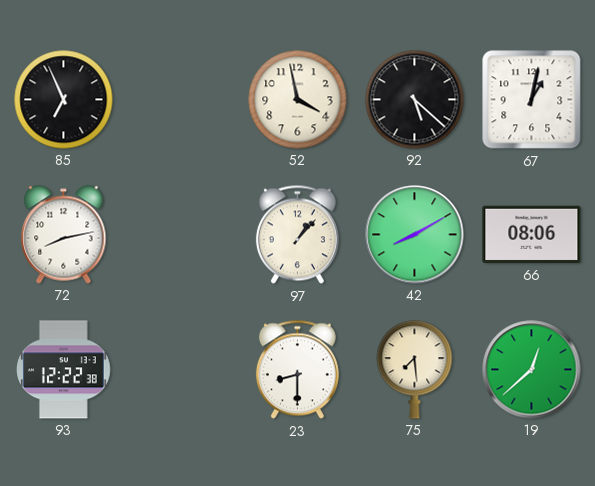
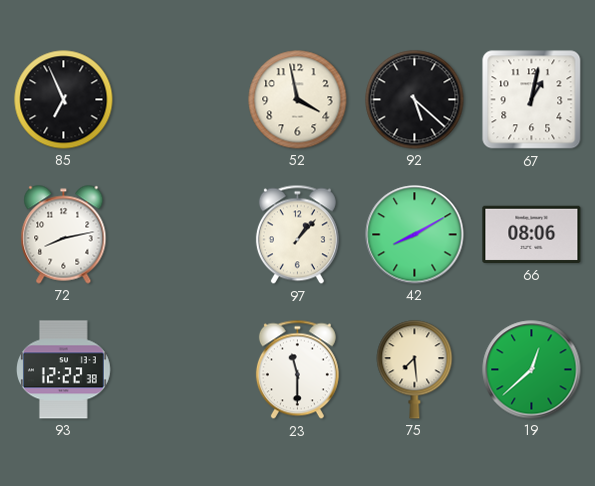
23: 8:30 -> 11:30 (297, 370)
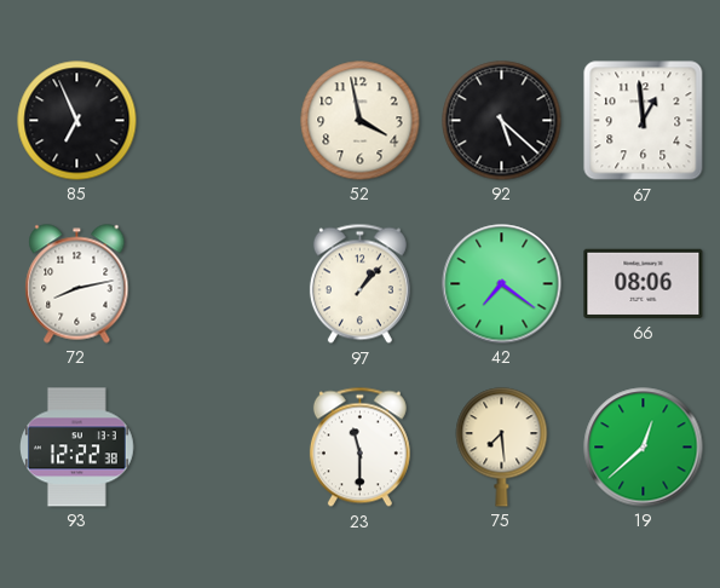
67: 1:02 -> 12:59 (644, 121)
42: 8:10 -> 7:21 (502, 284)
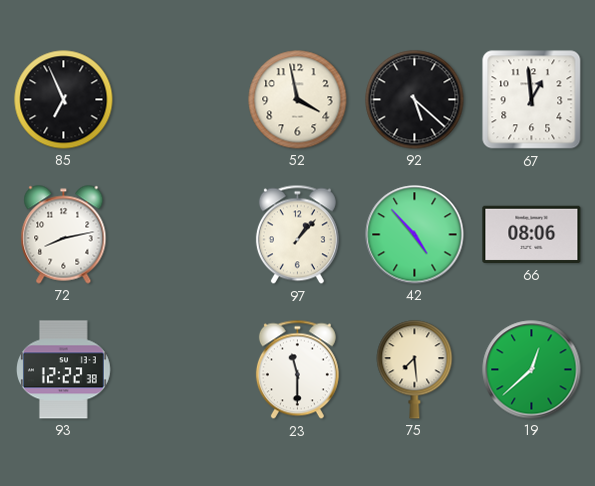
42: 7:21 -> 4:53 (415, 235)
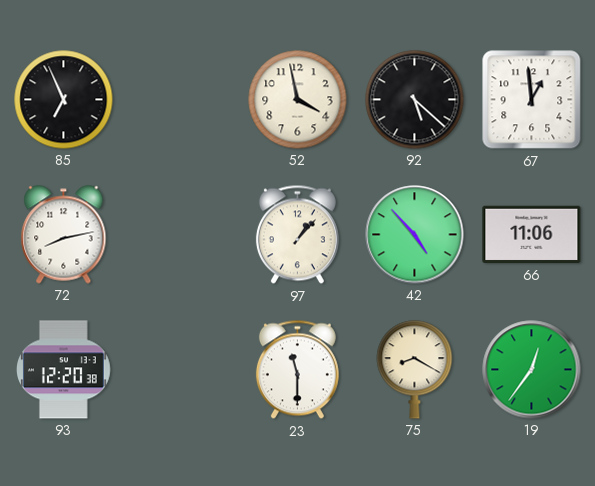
66: 08:06 -> 11:06 (532, 235)
93: 12:22 -> 12:20 (64, 370)
75: 7:29 -> 8:20 (415, 370)
19: 12:38 -> 12:36 (532, 370)
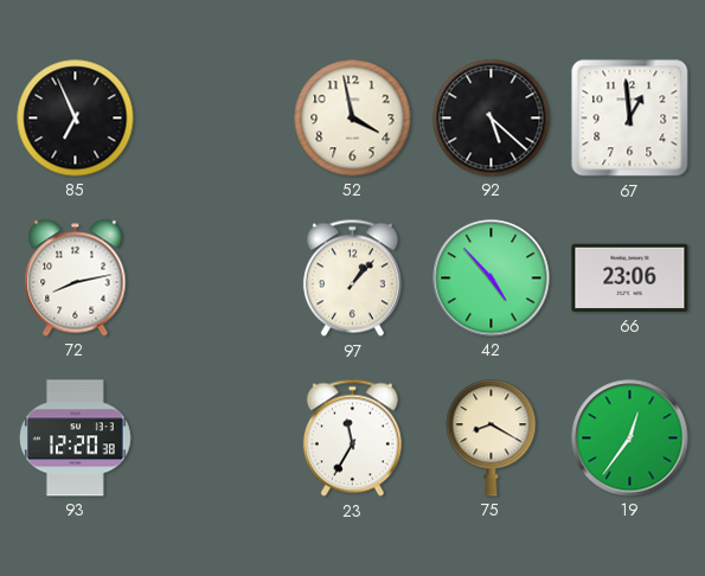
66: 11:06 -> 23:06 (630, 279)
23: 11:30 -> 11:35 (352, 439)
